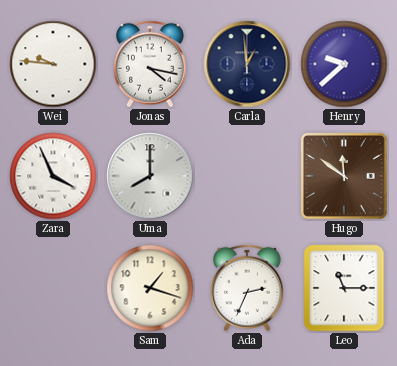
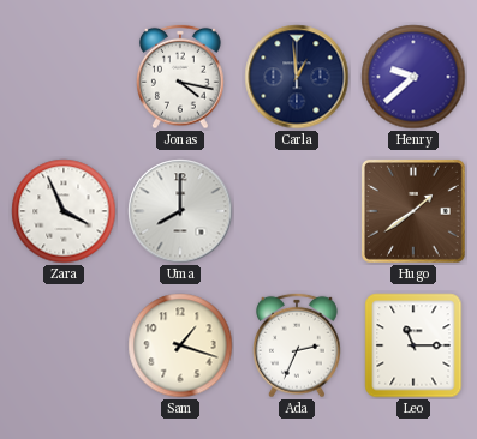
Wei: 9:46 -> none (53, 64)
Hugo: 11:51 -> 1:39 (413, 211)
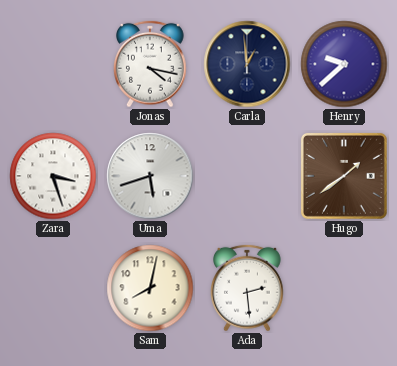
Zara: 3:56 -> 3:27 (53, 176)
Uma: 8:00 -> 5:42 (150, 176)
Sam: 1:18 -> 8:02 (150, 288)
Ada: 2:34 -> 2:29 (248, 288)
Leo: 11:15 -> none (413, 345)
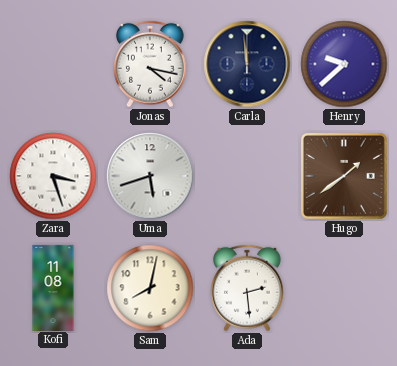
Carla: 12:59 -> 11:59 (247, 64)
Kofi: none -> 11:08 (53, 287)
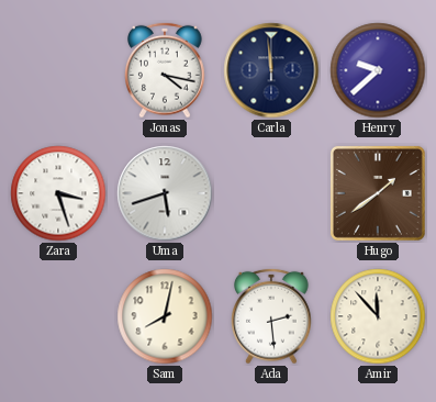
Kofi: 11:08 -> none (53, 287)
Amir: none -> 11:53 (378, 316)
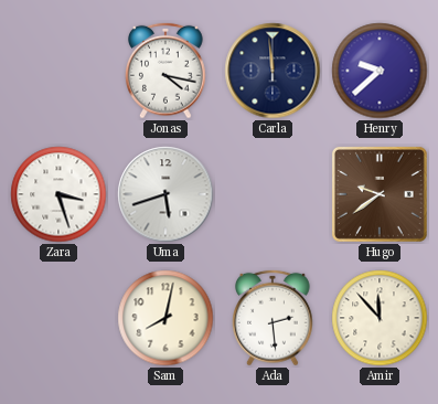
Hugo: 1:39 -> 9:39 (380, 194)
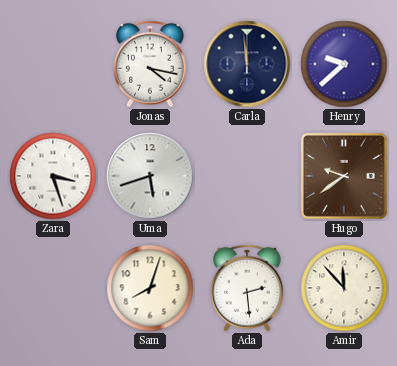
Sam: 8:02 -> 8:03 (150, 288)
